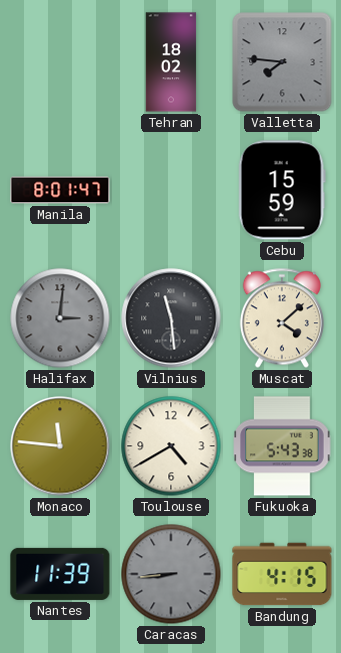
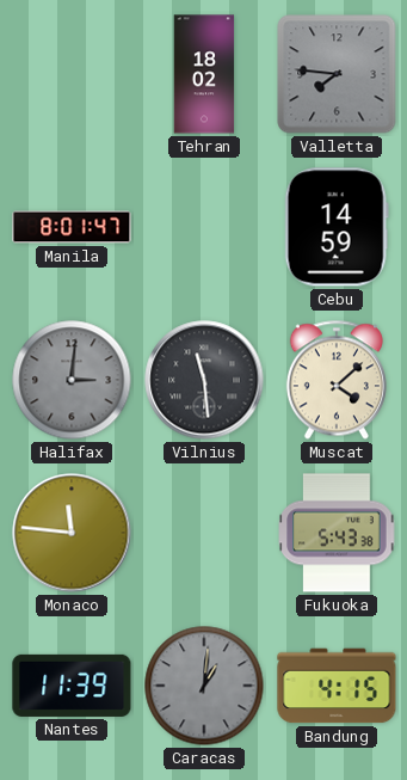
Cebu: 15:59 -> 14:59 (337, 227)
Toulouse: 4:40 -> none (171, 446)
Caracas: 8:44 -> 1:01 (204, 686)
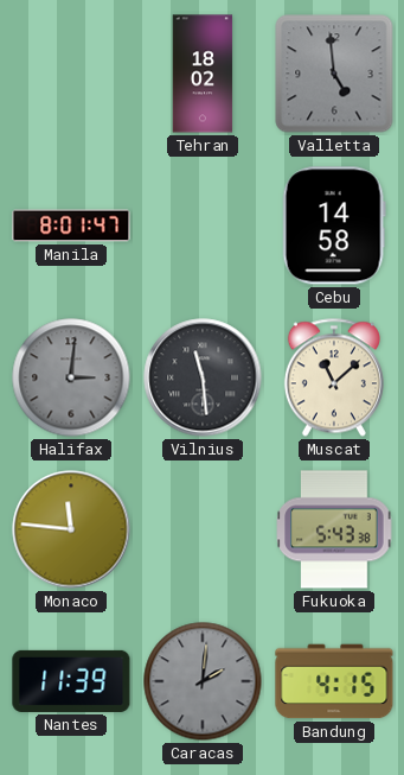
Valletta: 7:46 -> 4:59 (334, 74)
Cebu: 14:59 -> 14:58 (334, 225)
Muscat: 4:08 -> 11:08 (334, 377)
Caracas: 1:01 -> 2:01 (203, 681)
